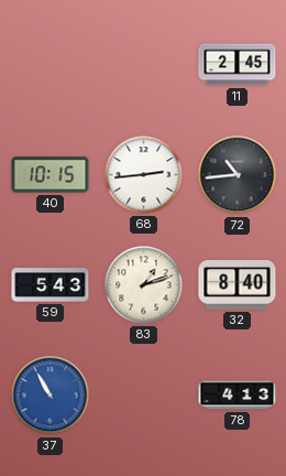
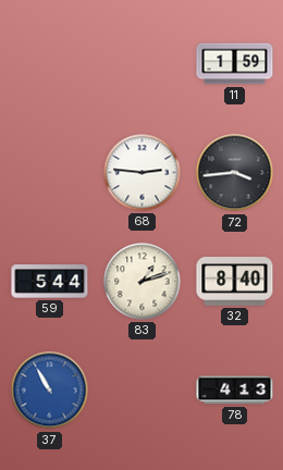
11: 2:45 -> 1:59 (235, 64)
40: 10:15 -> none (51, 175)
68: 2:44 -> 2:46 (143, 173)
72: 10:44 -> 3:44 (235, 173)
59: 5:43 -> 5:44 (50, 282)
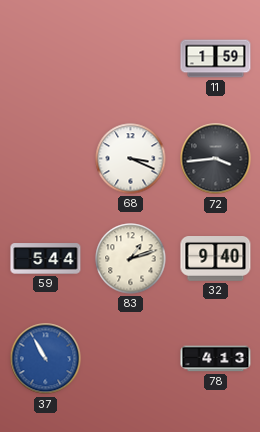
68: 2:46 -> 3:19 (131, 159)
32: 8:40 -> 9:40 (216, 259)
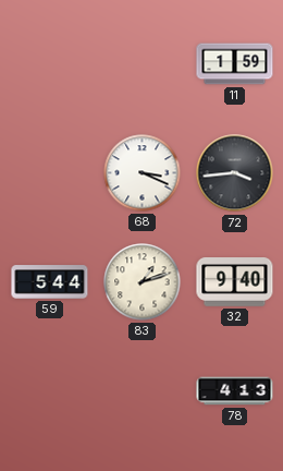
37: 10:55 -> none (46, 359)
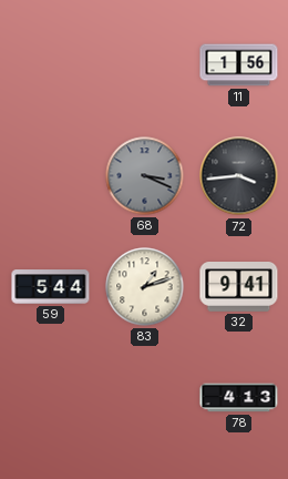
11: 1:59 -> 1:56 (239, 65)
68 dial: white -> grey (145, 176)
32: 9:40 -> 9:41 (239, 287)
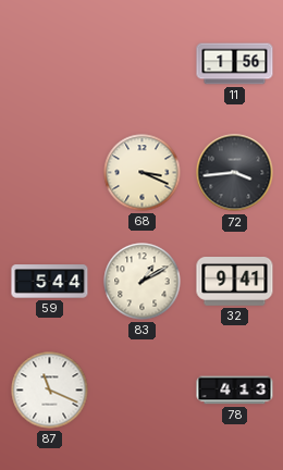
68 dial: grey -> cream (143, 173)
83: 1:12 -> 1:10 (143, 282)
87: none -> 11:19 (50, 391)
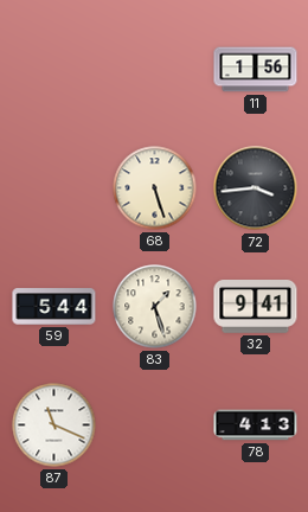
68: 3:19 -> 5:27 (155, 188)
83: 1:10 -> 1:27 (155, 307)
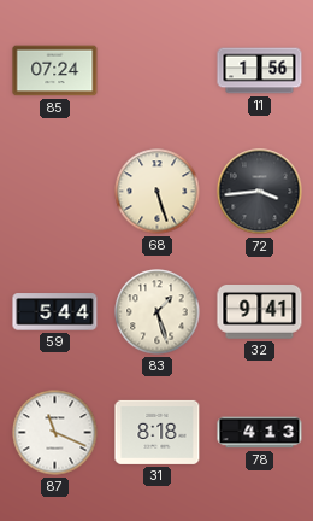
85: none -> 07:24 (55, 71)
31: none -> 8:18 (158, 432)
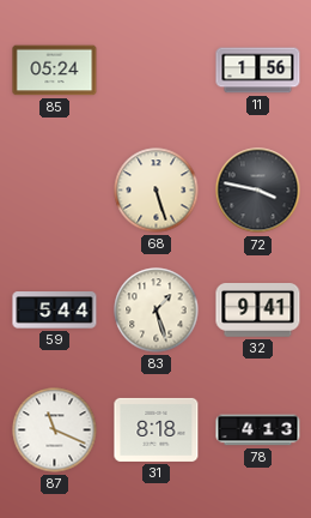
85: 07:24 -> 05:24 (55, 71)
72: 3:44 -> 3:47 (258, 191)
